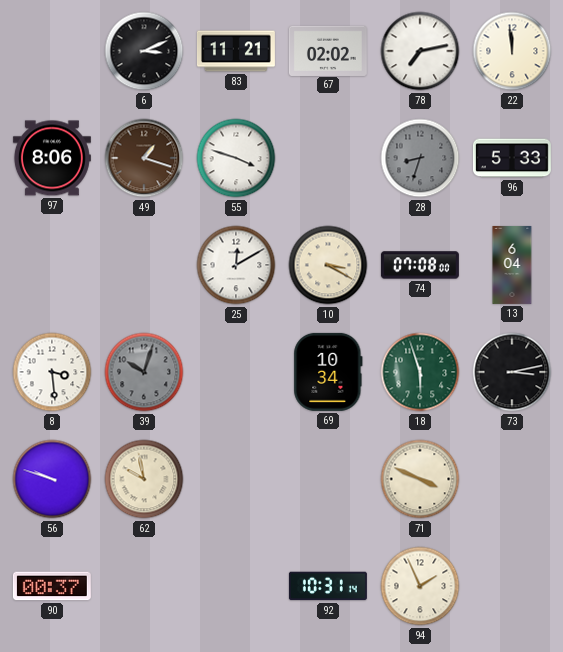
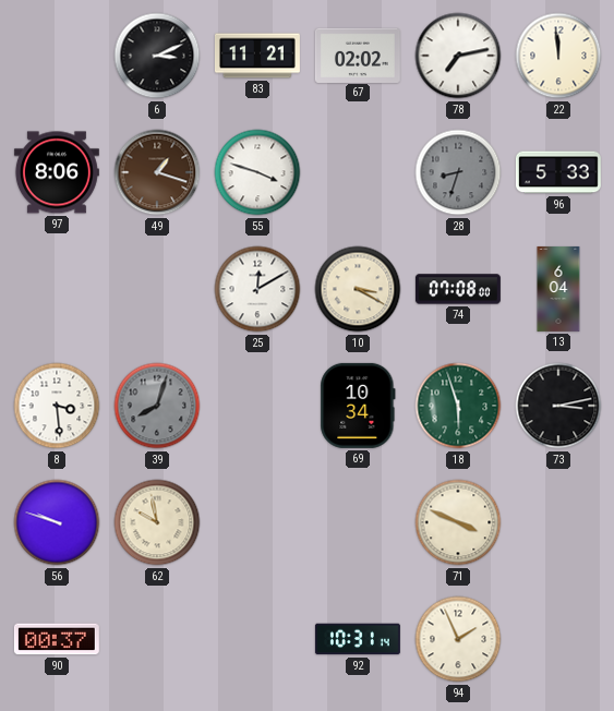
39: 10:03 -> 8:03 (157, 406)
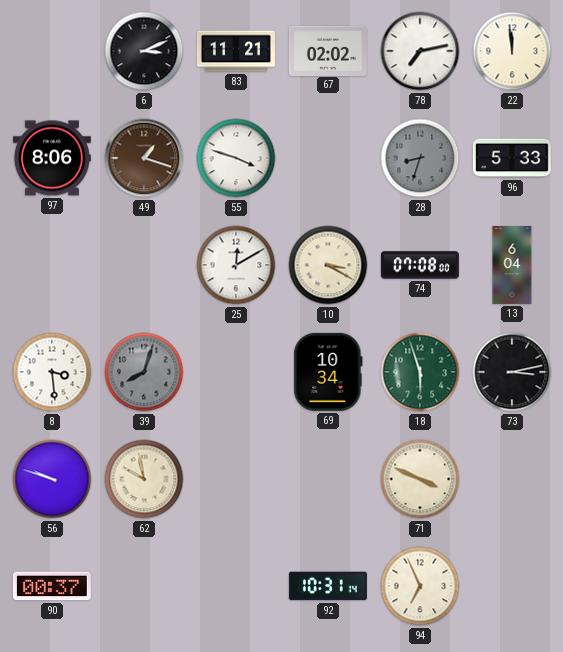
94: 1:56 -> 6:56 (420, 586)
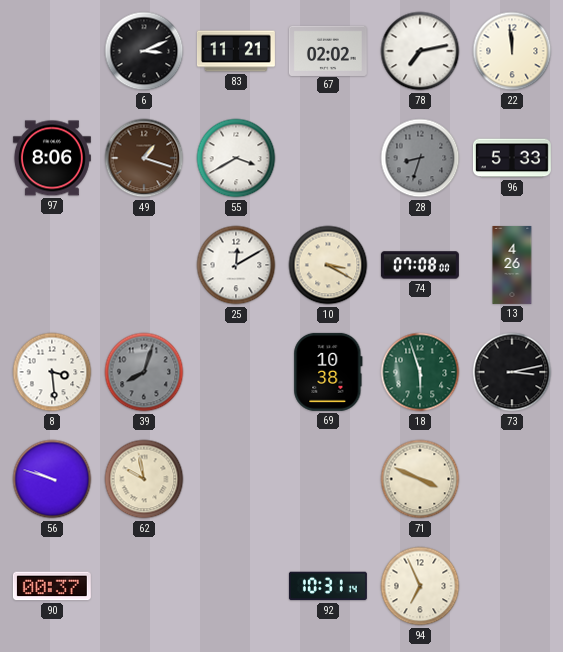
55: 3:48 -> 3:40 (236, 158)
13: 6:04 -> 4:26 (512, 265)
69: 10:34 -> 10:38 (328, 372)
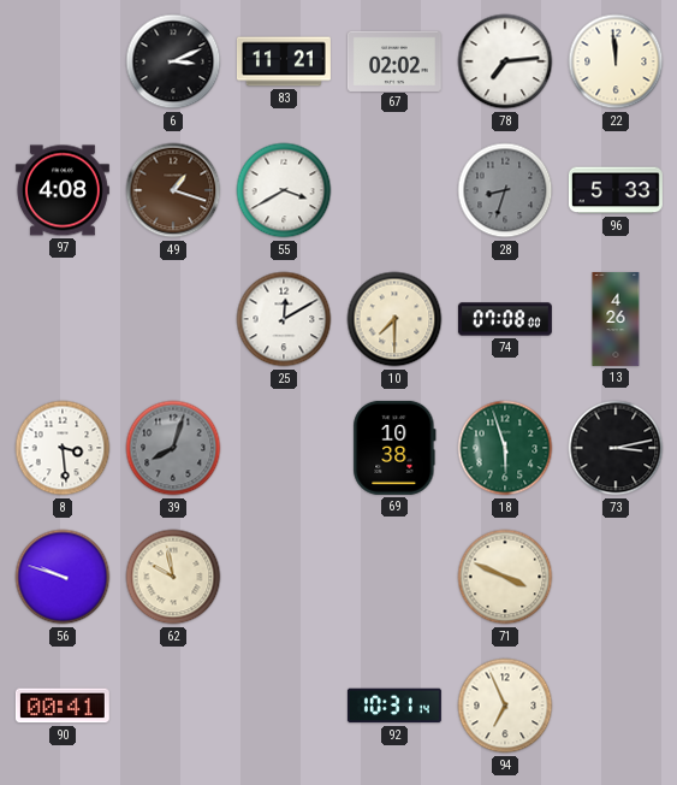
78: 7:13 -> 7:14 (505, 61)
97: 8:06 -> 4:08 (63, 190)
10: 3:20 -> 7:30 (394, 319)
90: 00:37 -> 00:41 (63, 706)
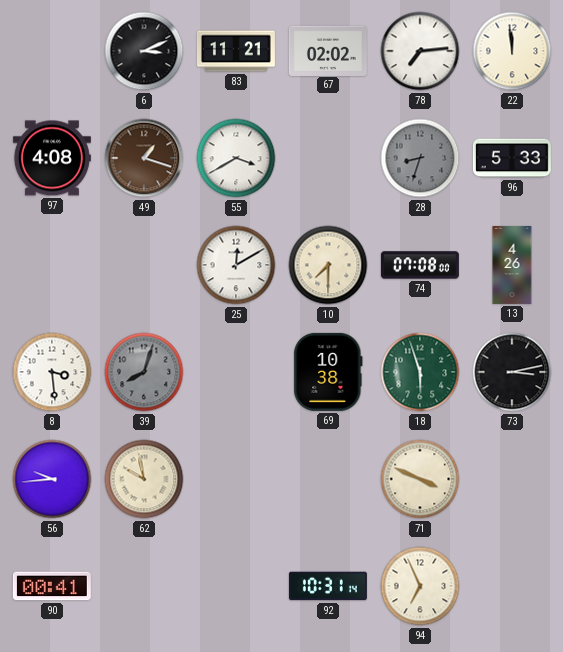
56: 9:48 -> 9:44 (52, 479)
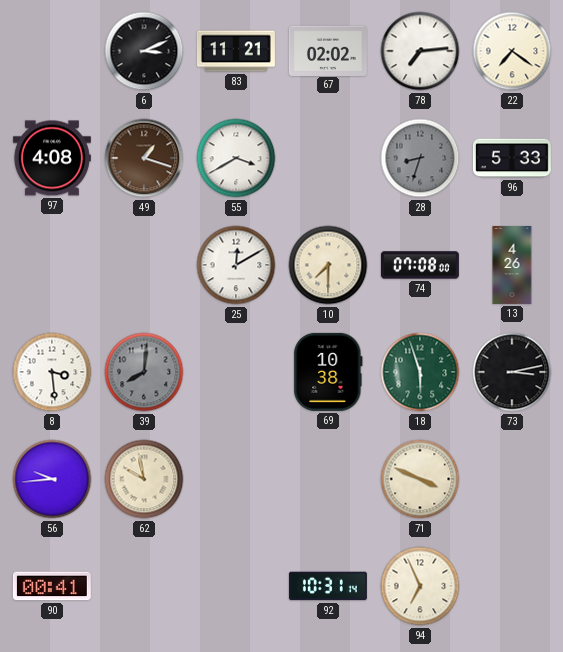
22: 11:59 -> 7:21 (512, 51)
39: 8:03 -> 8:01 (144, 372)
